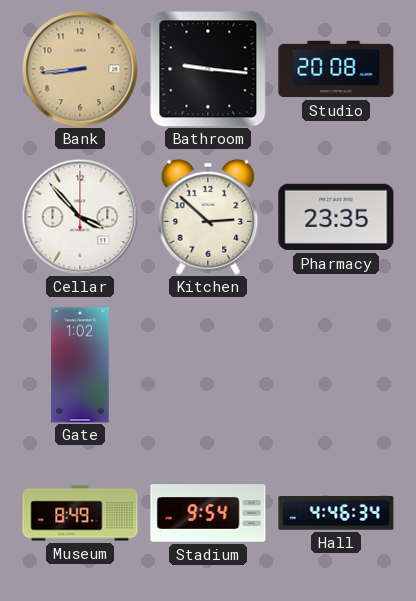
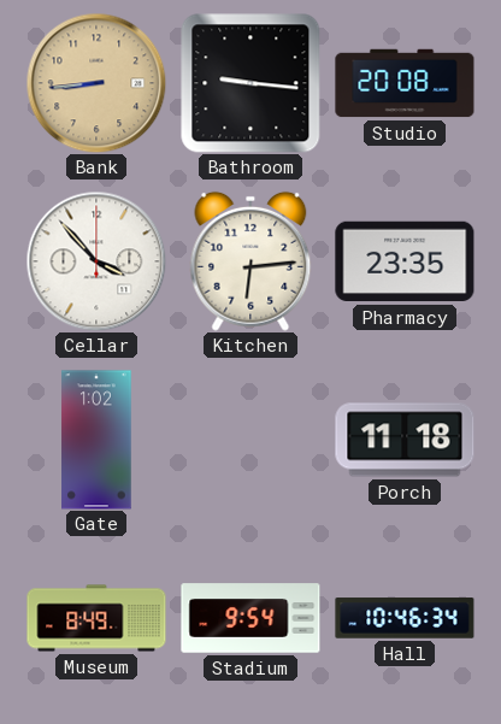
Kitchen: 2:52 -> 6:14 (250, 261)
Porch: none -> 11:18 (405, 440)
Hall: 4:46 -> 10:46 (405, 618)
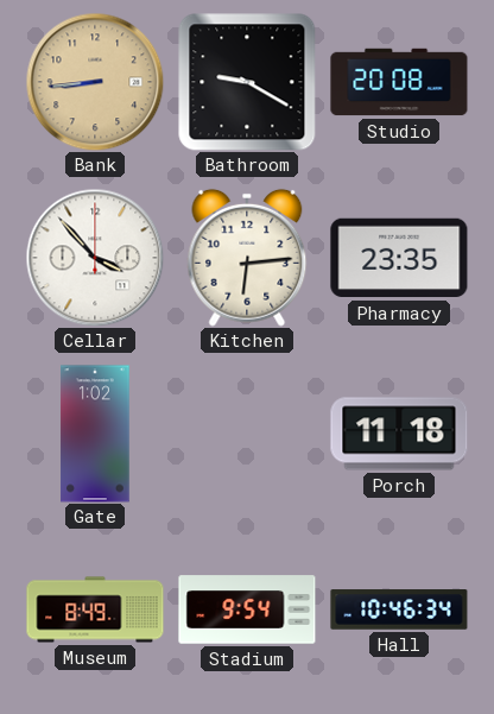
Bathroom: 9:16 -> 9:20 (247, 82)
